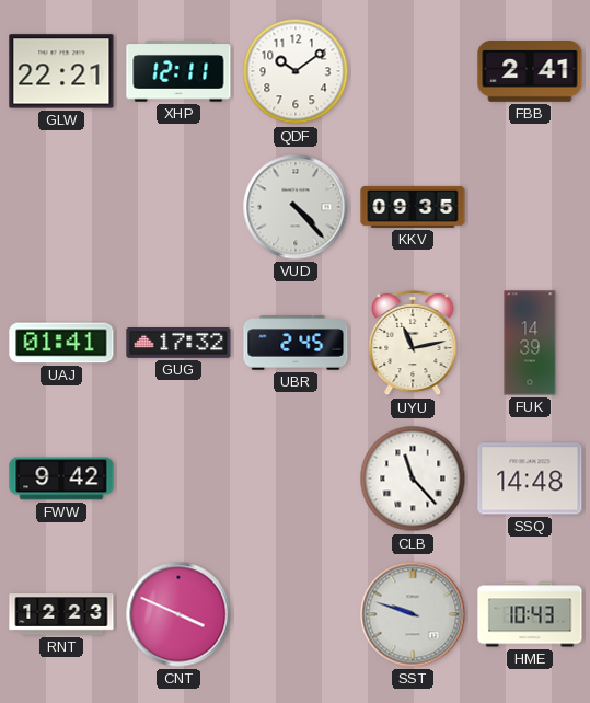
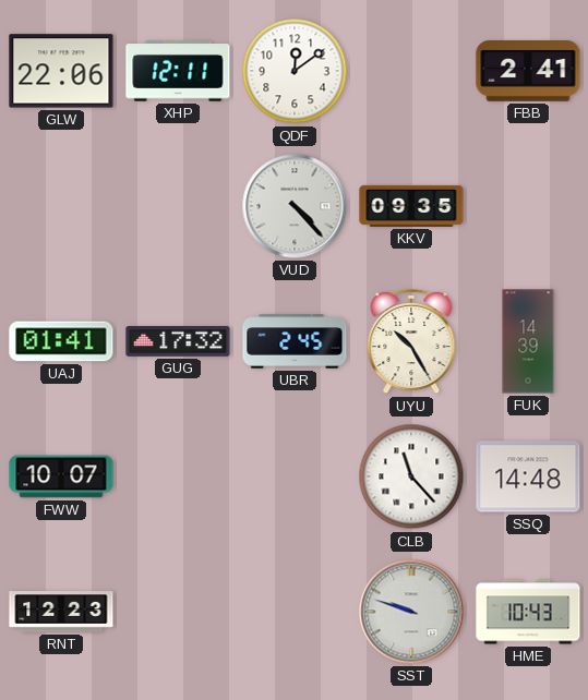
GLW: 22:21 -> 22:06 (61, 71)
QDF: 10:09 -> 12:09 (295, 71)
UYU: 11:13 -> 10:25 (411, 341)
FWW: 9:42 -> 10:07 (61, 476)
CNT: 3:49 -> none (178, 614)
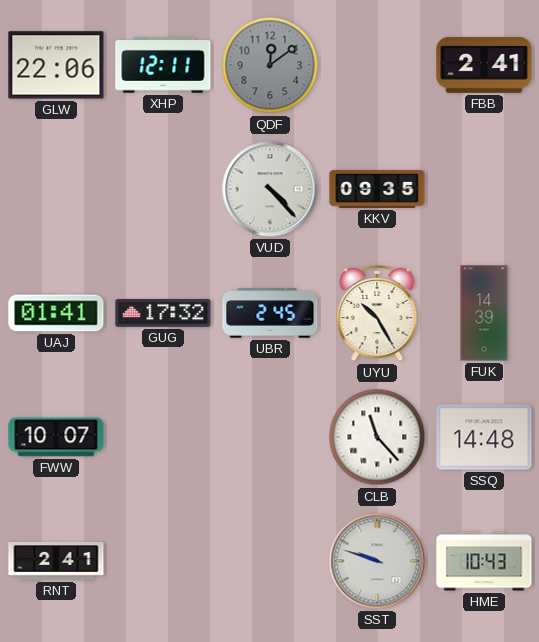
QDF dial: white -> grey (270, 65)
RNT: 12:23 -> 2:41 (56, 561)
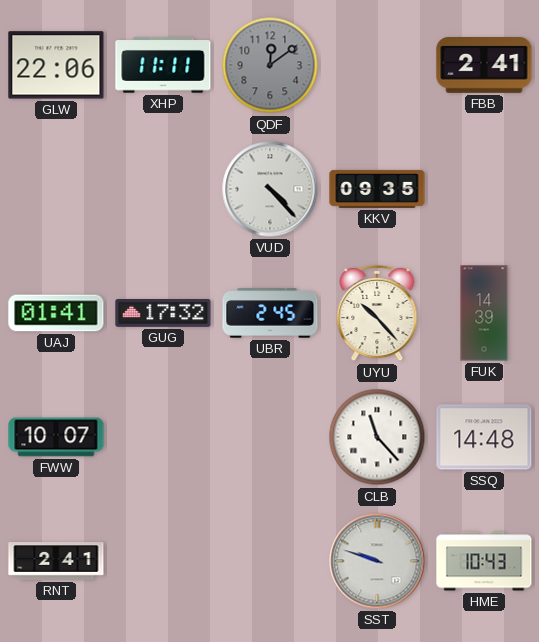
XHP: 12:11 -> 11:11 (163, 65)
UYU: 10:25 -> 10:23 (377, 313)
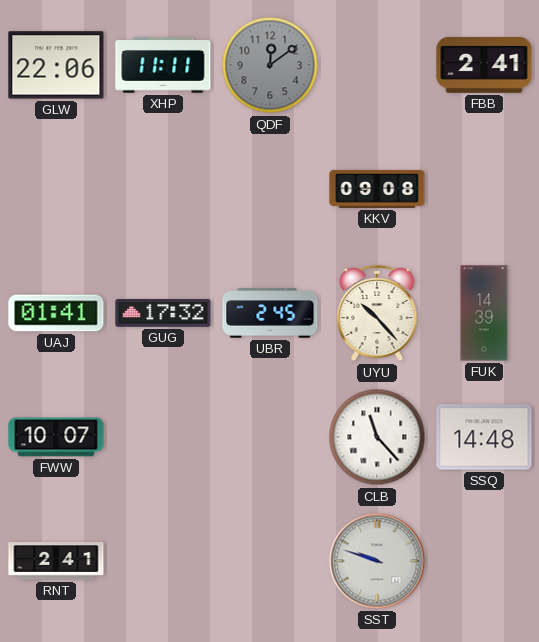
VUD: 4:23 -> none (270, 189)
KKV: 09:35 -> 09:08 (377, 189)
HME: 10:43 -> none (484, 561)
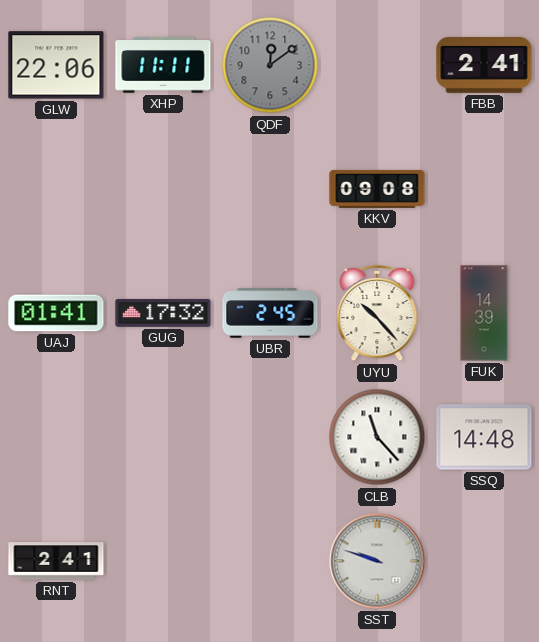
FWW: 10:07 -> none (56, 437)
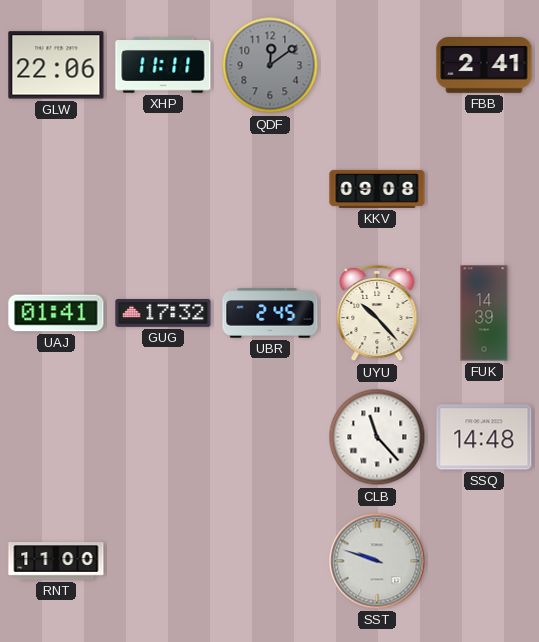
RNT: 2:41 -> 11:00 (56, 561)
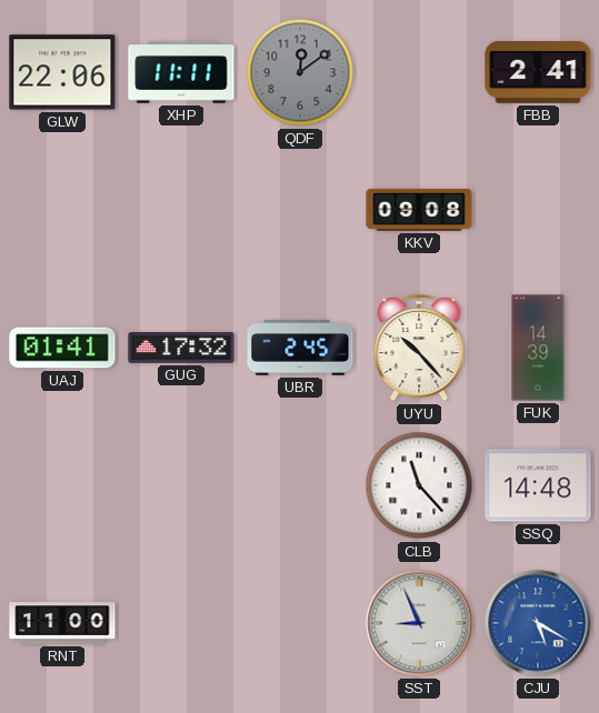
SST: 9:48 -> 8:56 (419, 623)
CJU: none -> 5:20 (538, 623)
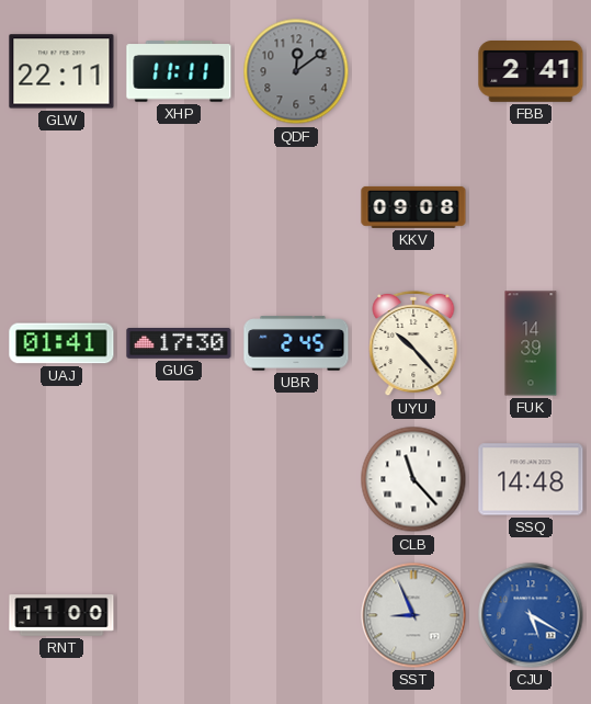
GLW: 22:06 -> 22:11 (61, 71)
GUG: 17:32 -> 17:30 (179, 343)
